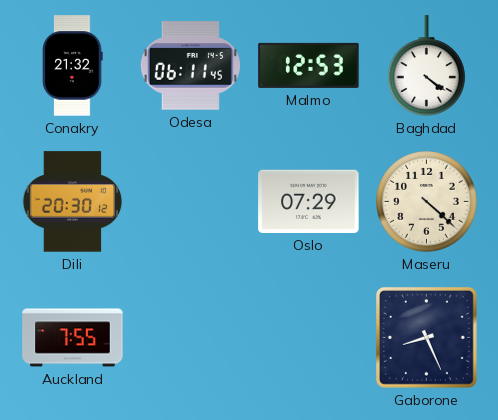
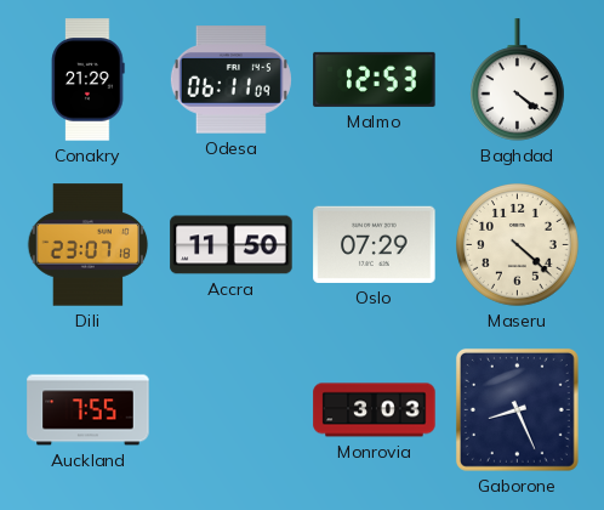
Conakry: 21:32 -> 21:29 (89, 80)
Odesa: 06:11:45 -> 06:11:09 (230, 80)
Dili: 20:30 -> 23:07 (89, 245)
Accra: none -> 11:50 (232, 245)
Monrovia: none -> 3:03 (375, 410)
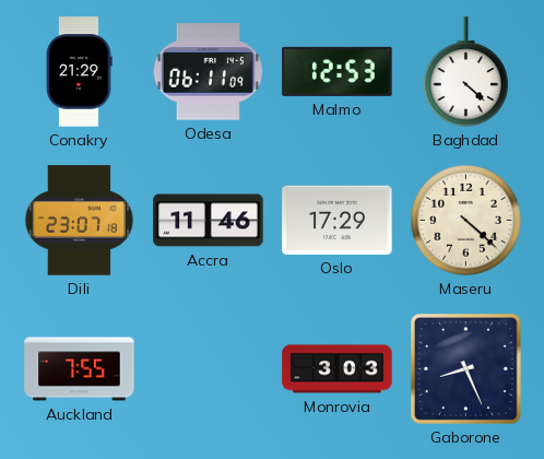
Baghdad: 4:21 -> 4:22 (465, 72)
Accra: 11:50 -> 11:46 (209, 221)
Oslo: 07:29 -> 17:29 (338, 220)
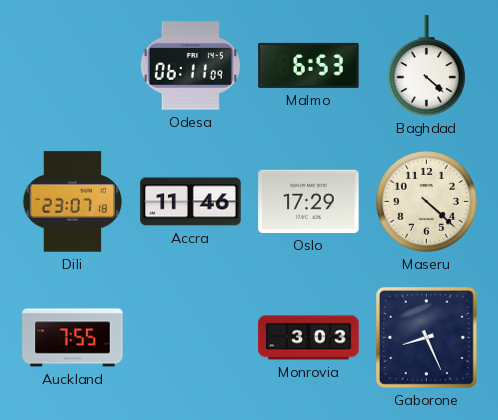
Conakry: 21:29 -> none (80, 72)
Malmo: 12:53 -> 6:53 (309, 65)
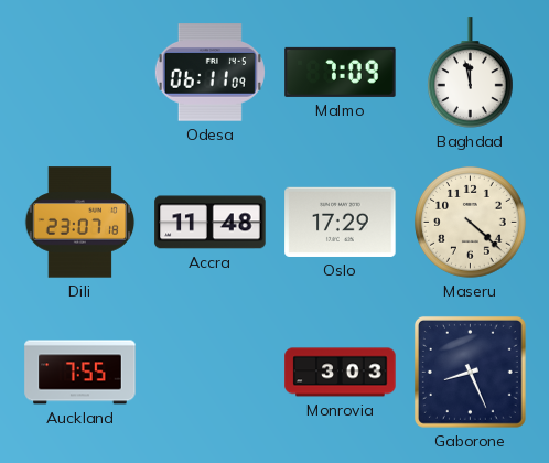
Malmo: 6:53 -> 7:09 (341, 72)
Baghdad: 4:22 -> 11:58 (470, 73)
Accra: 11:46 -> 11:48 (211, 223)
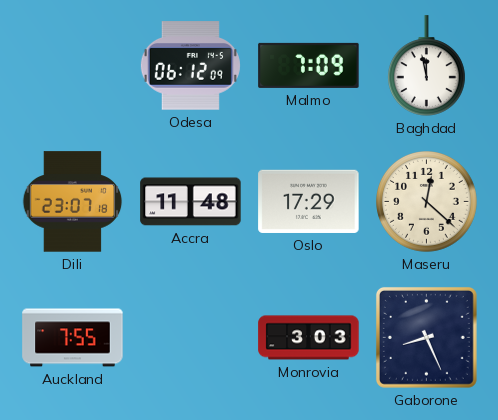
Odesa: 06:11 -> 06:12 (190, 66)
Maseru: 4:22 -> 12:22 (427, 202)
